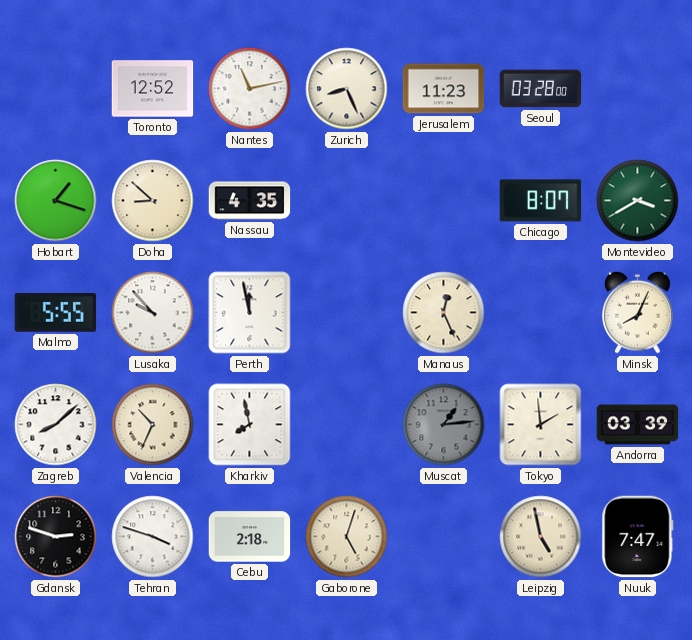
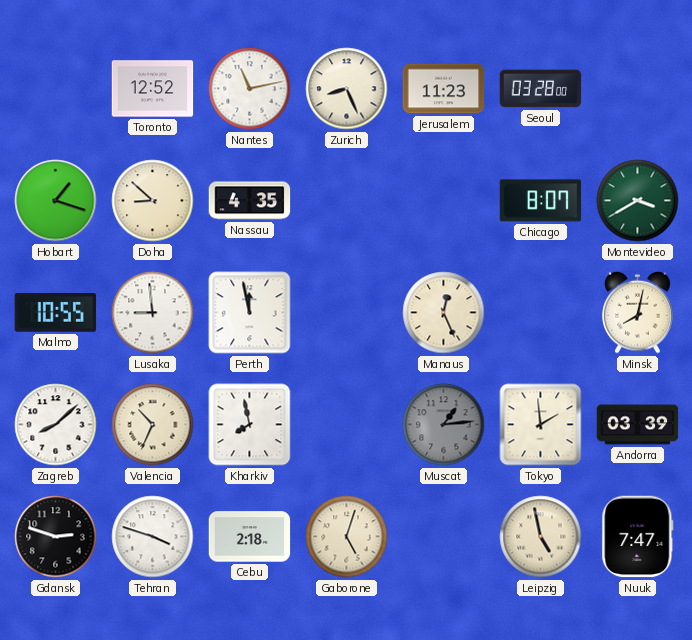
Malmo: 5:55 -> 10:55 (56, 313)
Lusaka: 9:53 -> 8:59 (153, 313)
Minsk: 8:04 -> 8:02 (638, 312)
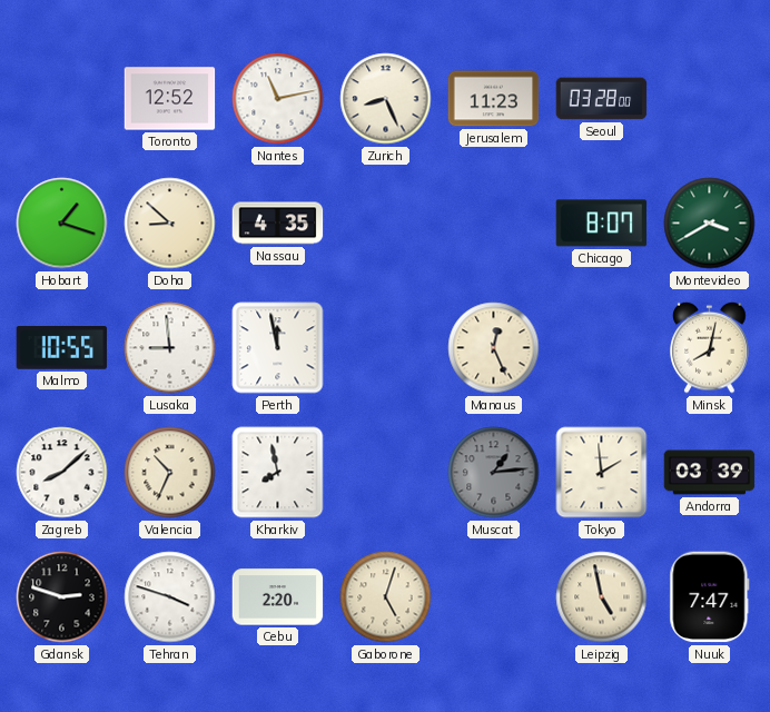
Cebu: 2:18 -> 2:20 (278, 597)
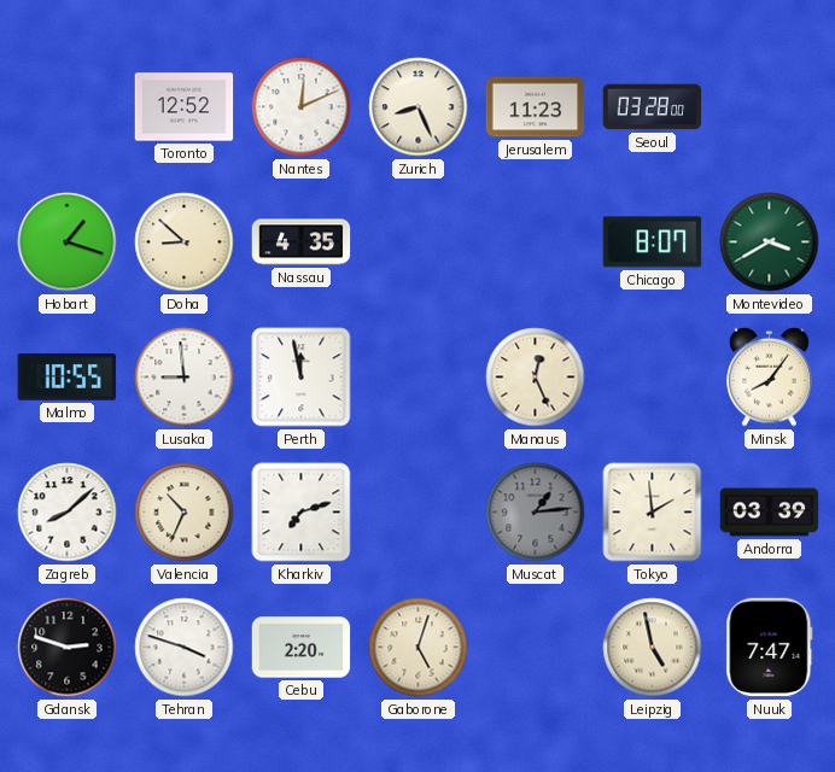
Nantes: 11:13 -> 12:11 (302, 107)
Minsk: 8:02 -> 8:06 (770, 376)
Kharkiv: 7:58 -> 7:12 (302, 513)
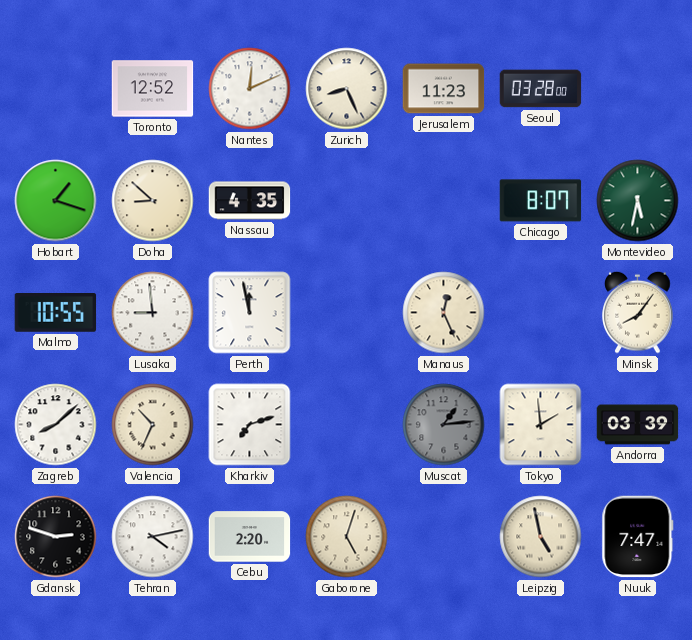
Montevideo: 3:40 -> 5:32 (638, 201)
Tehran: 3:48 -> 4:13 (153, 537)
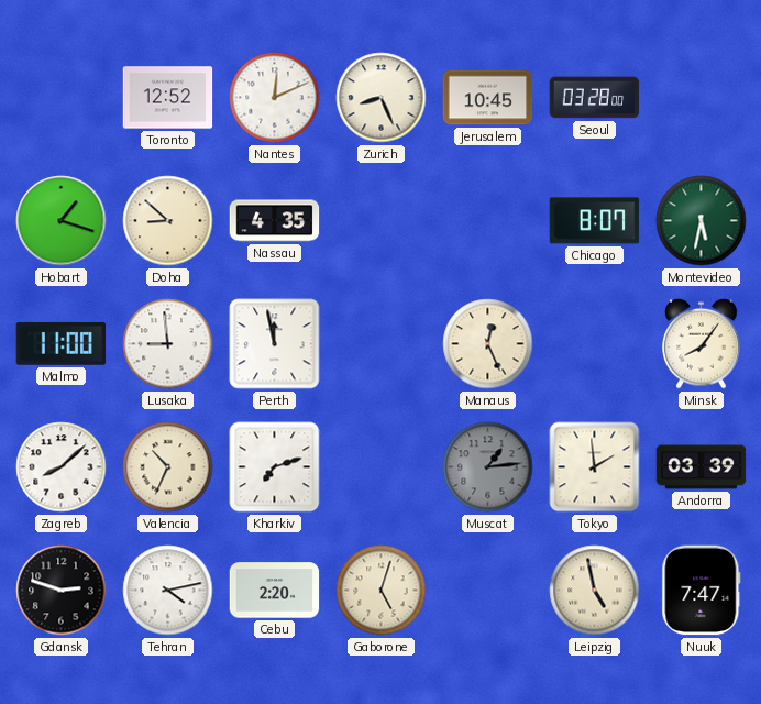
Jerusalem: 11:23 -> 10:45 (488, 98)
Malmo: 10:55 -> 11:00 (62, 344)
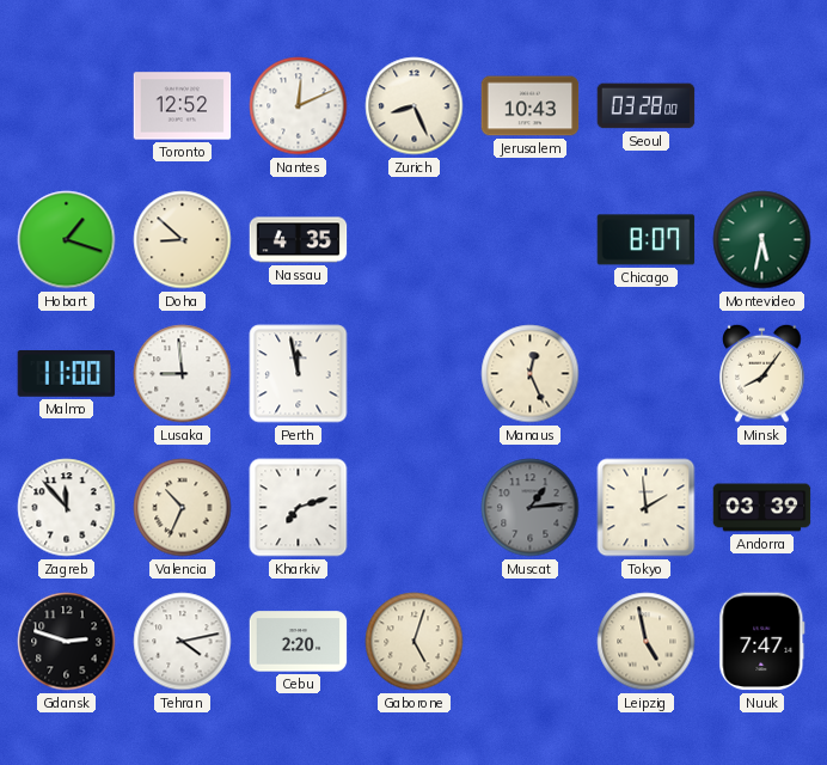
Jerusalem: 10:45 -> 10:43 (531, 106)
Zagreb: 8:08 -> 11:53 (67, 508)
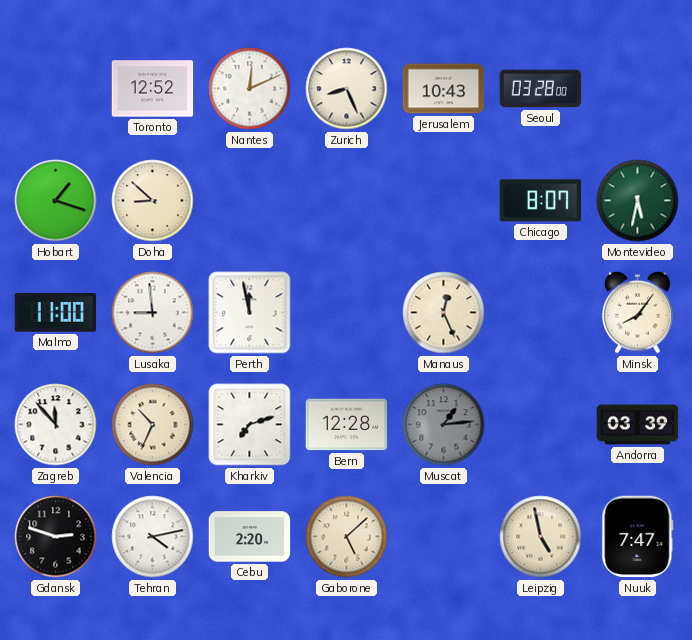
Nassau: 4:35 -> none (299, 240)
Bern: none -> 12:28 (347, 425)
Tokyo: 1:59 -> none (647, 508)
Gaborone: 5:03 -> 5:08 (347, 537)
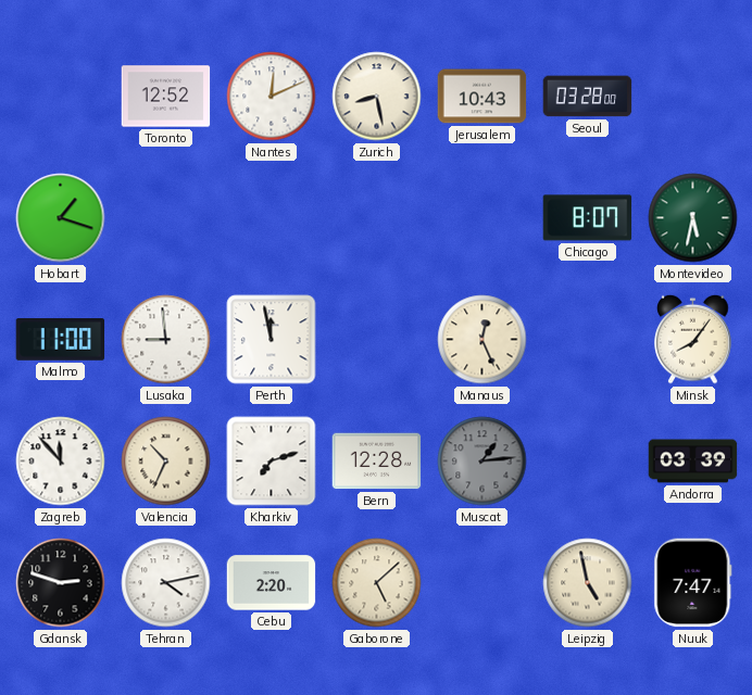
Zurich: 8:26 -> 8:28 (377, 97)
Doha: 8:52 -> none (153, 201)
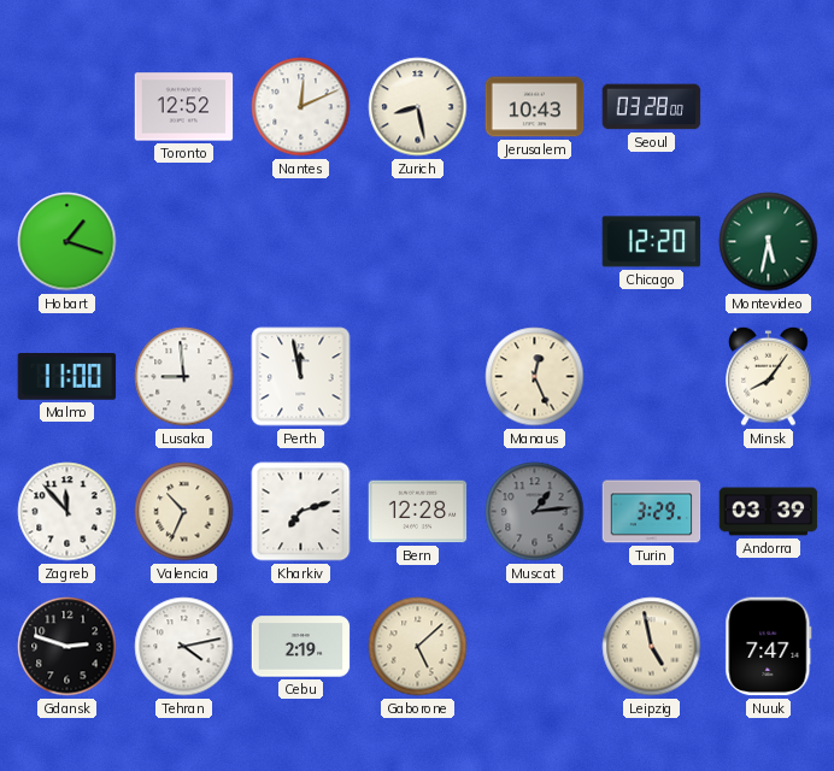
Chicago: 8:07 -> 12:20 (652, 242)
Turin: none -> 3:29 (652, 512)
Cebu: 2:20 -> 2:19 (301, 647)
